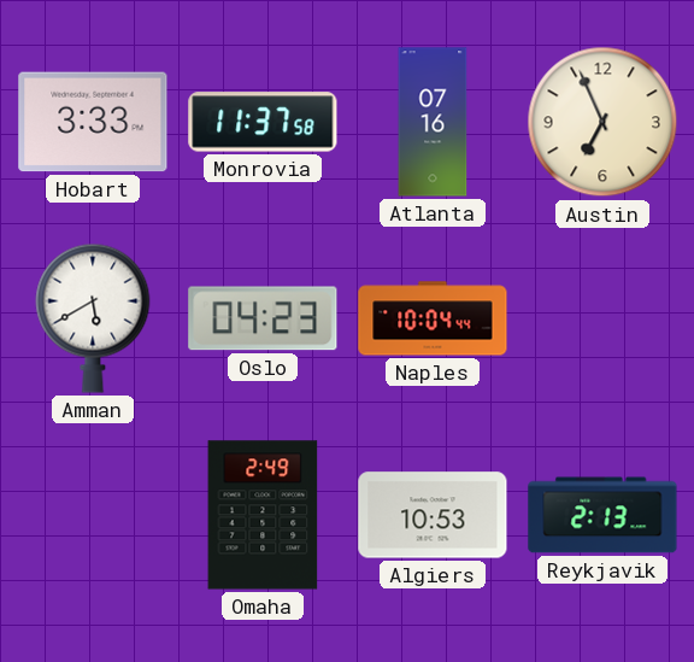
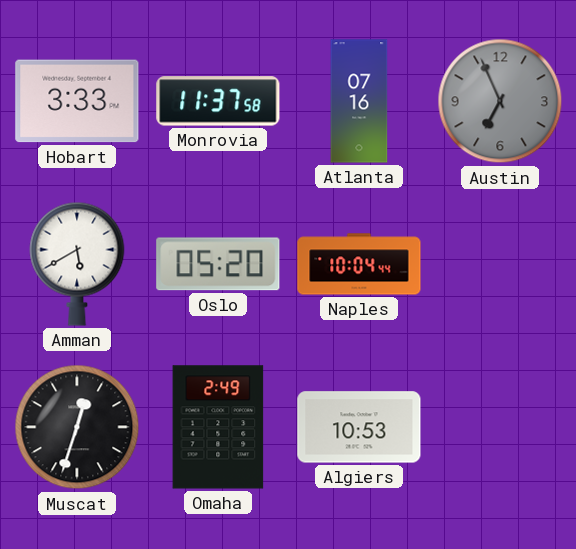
Austin dial: cream -> grey (500, 101)
Oslo: 04:23 -> 05:20 (218, 264)
Muscat: none -> 12:33 (77, 427)
Reykjavik: 2:13 -> none (602, 515)
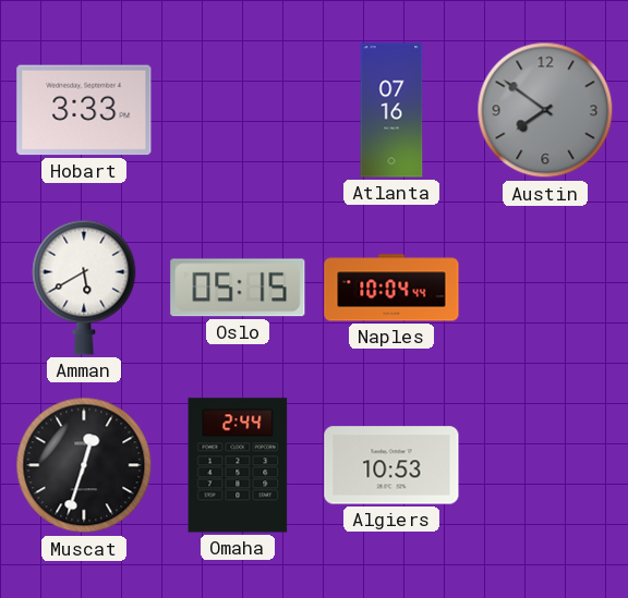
Monrovia: 11:37 -> none (218, 101)
Austin: 6:56 -> 7:51 (545, 110)
Oslo: 05:20 -> 05:15 (238, 288)
Omaha: 2:49 -> 2:44 (238, 465)
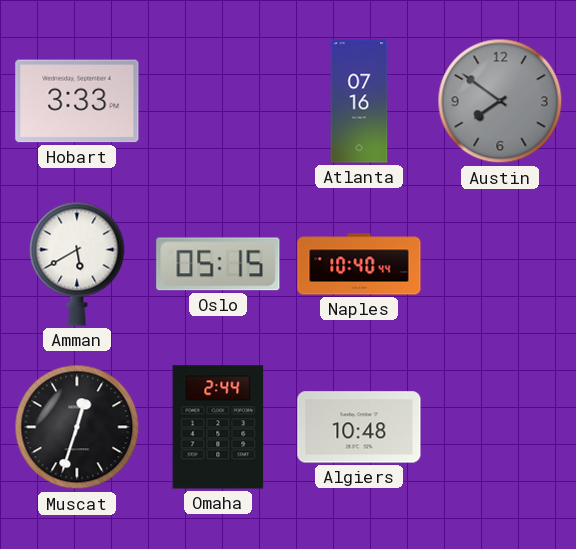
Naples: 10:04 -> 10:40 (359, 264)
Algiers: 10:53 -> 10:48 (359, 427)
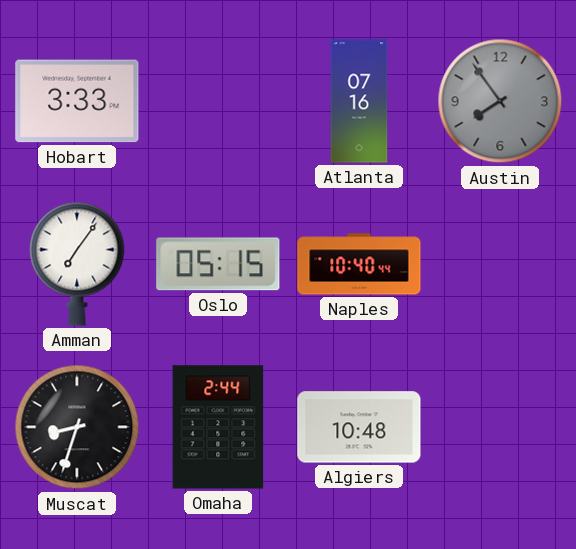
Austin: 7:51 -> 7:54 (500, 101)
Amman: 5:40 -> 7:06 (77, 264)
Muscat: 12:33 -> 8:33 (77, 427)
